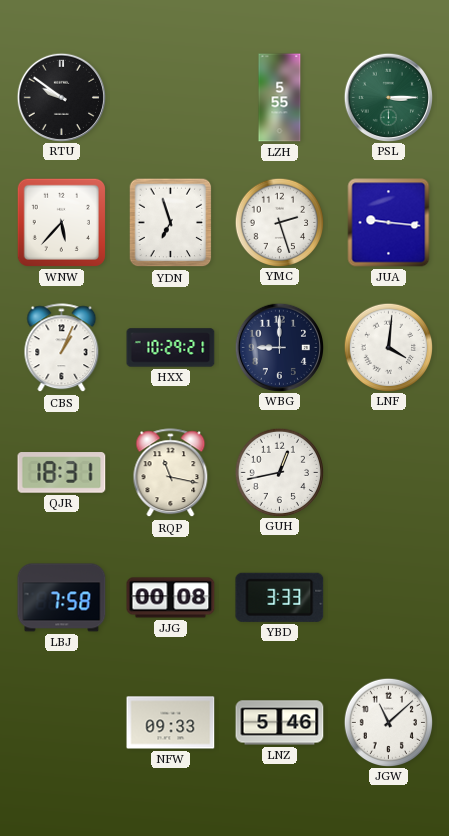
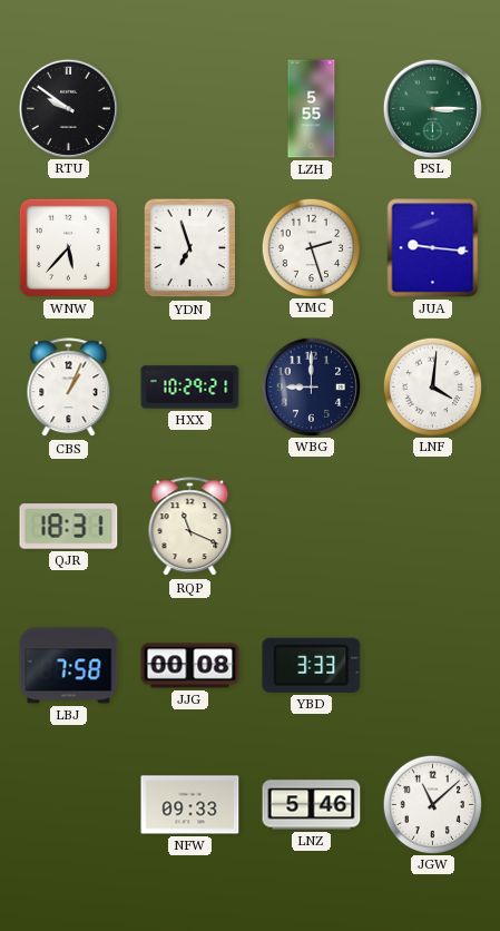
RQP: 11:17 -> 11:19 (190, 527)
GUH: 12:43 -> none (279, 472)
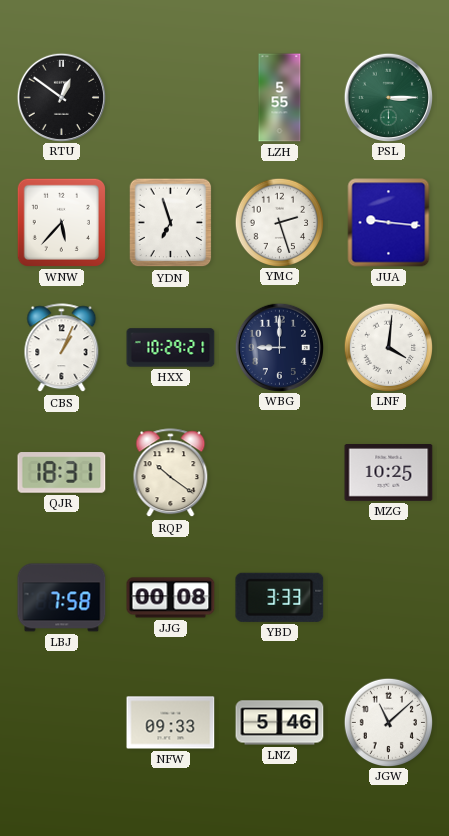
RTU: 9:51 -> 12:51 (61, 97)
RQP: 11:19 -> 10:21 (171, 473)
MZG: none -> 10:25 (389, 473)
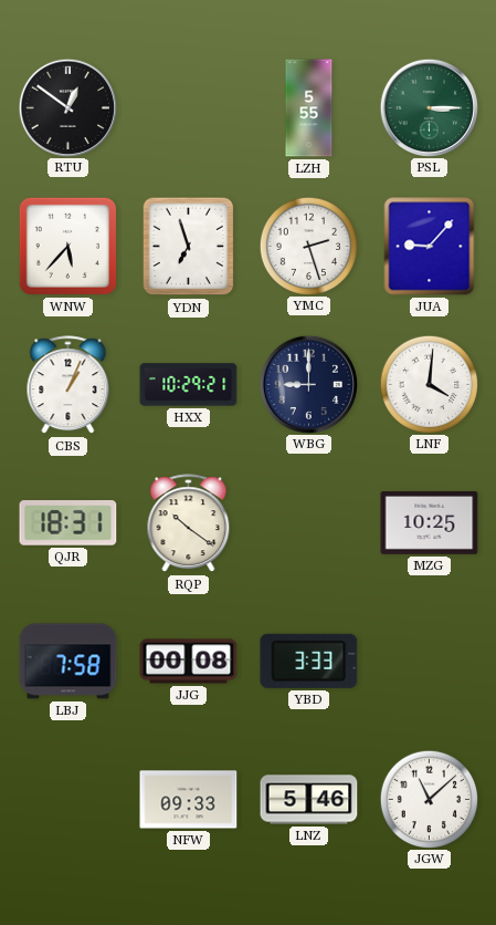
JUA: 9:16 -> 9:07 (430, 247)
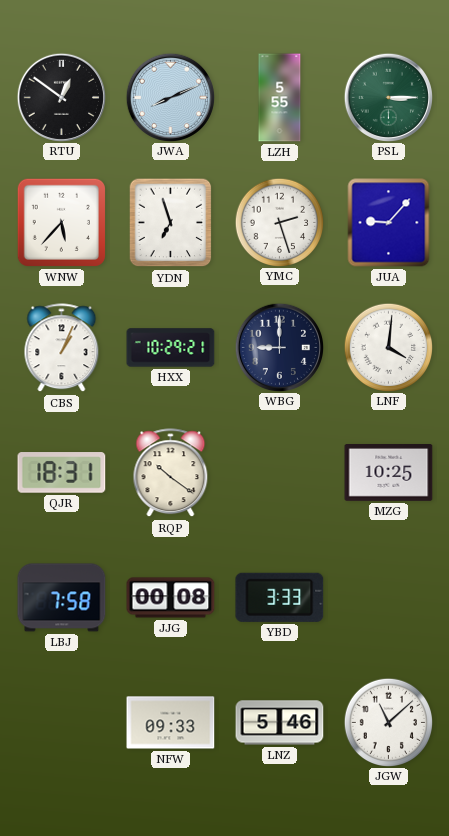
JWA: none -> 8:11 (170, 97)
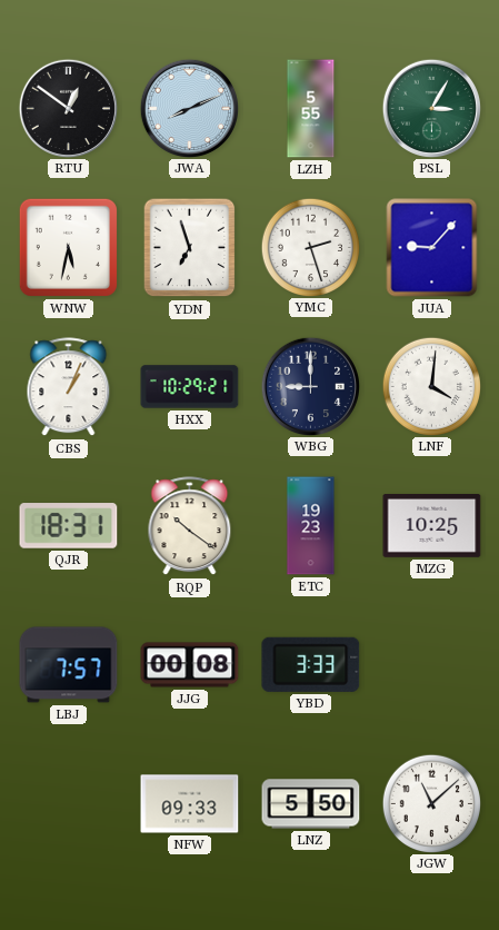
PSL: 3:15 -> 3:05 (431, 108)
WNW: 5:37 -> 5:32 (68, 247)
ETC: none -> 19:23 (311, 526)
LBJ: 7:58 -> 7:57 (69, 665)
LNZ: 5:46 -> 5:50 (311, 804)
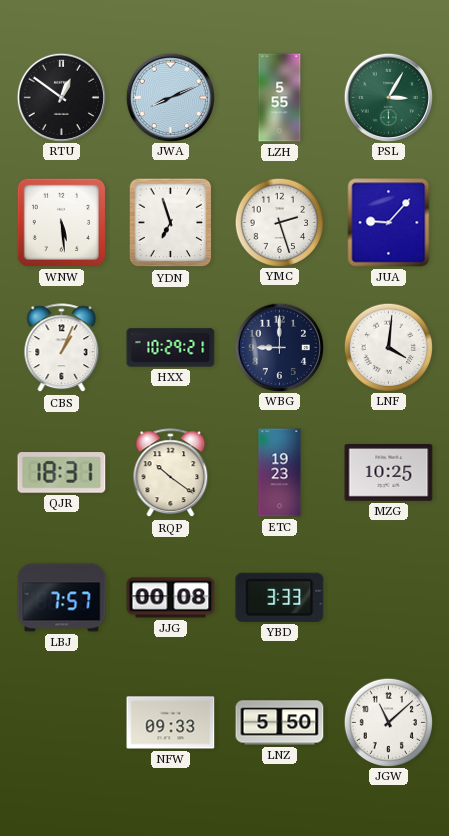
WNW: 5:32 -> 5:29 (61, 222)
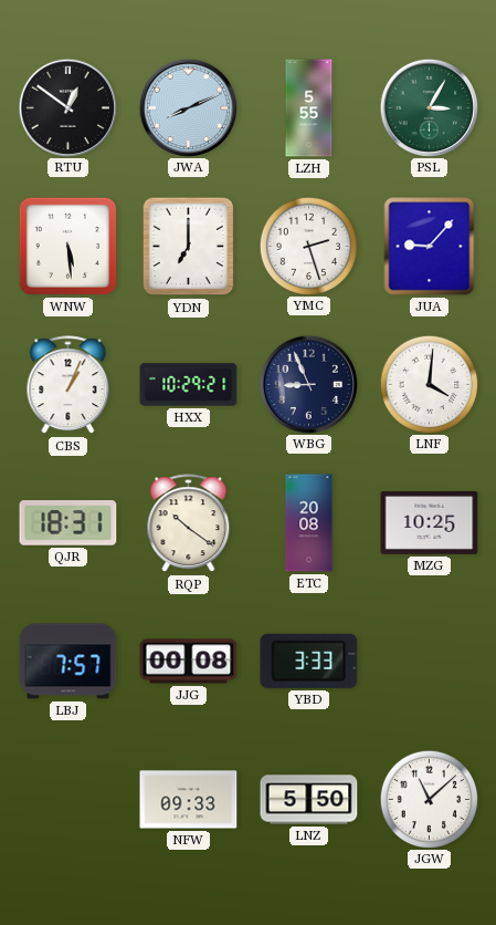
YDN: 6:57 -> 7:00 (189, 247)
WBG: 9:00 -> 8:56 (308, 384)
ETC: 19:23 -> 20:08 (309, 523)
